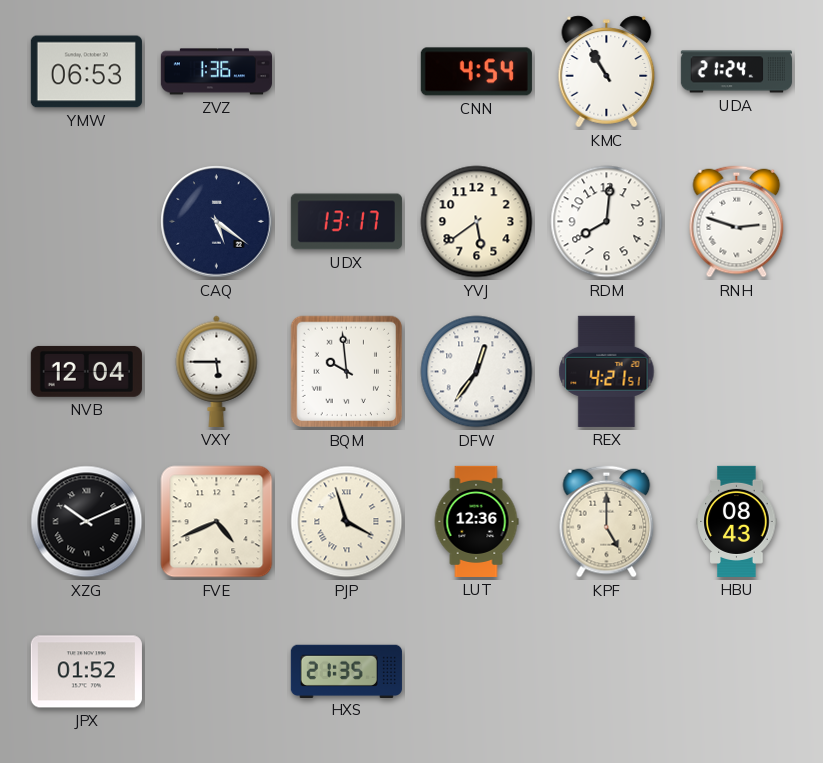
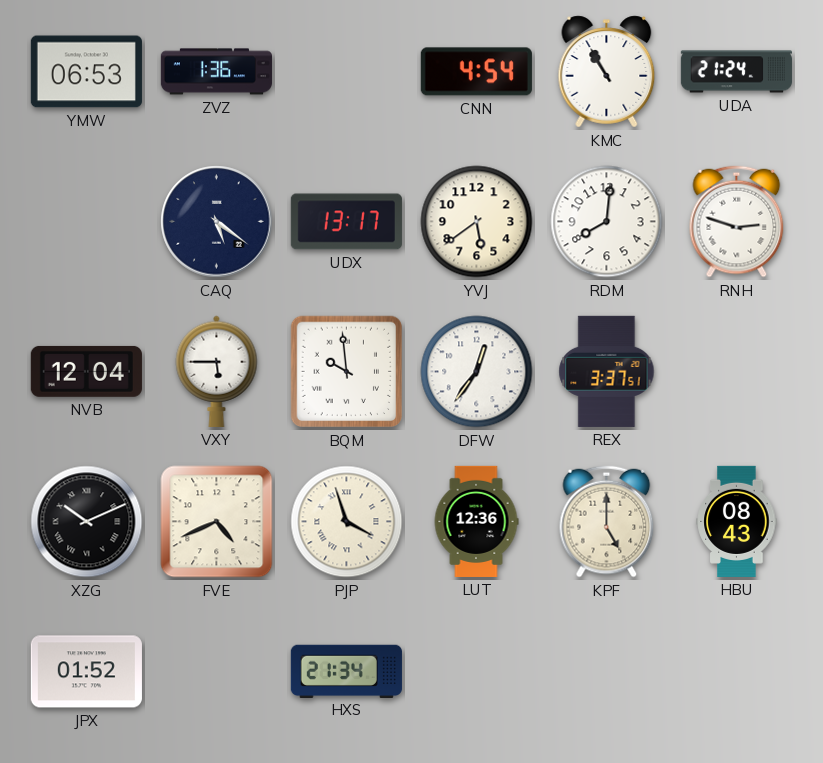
REX: 4:21 -> 3:37 (607, 371)
HXS: 21:35 -> 21:34 (346, 671)
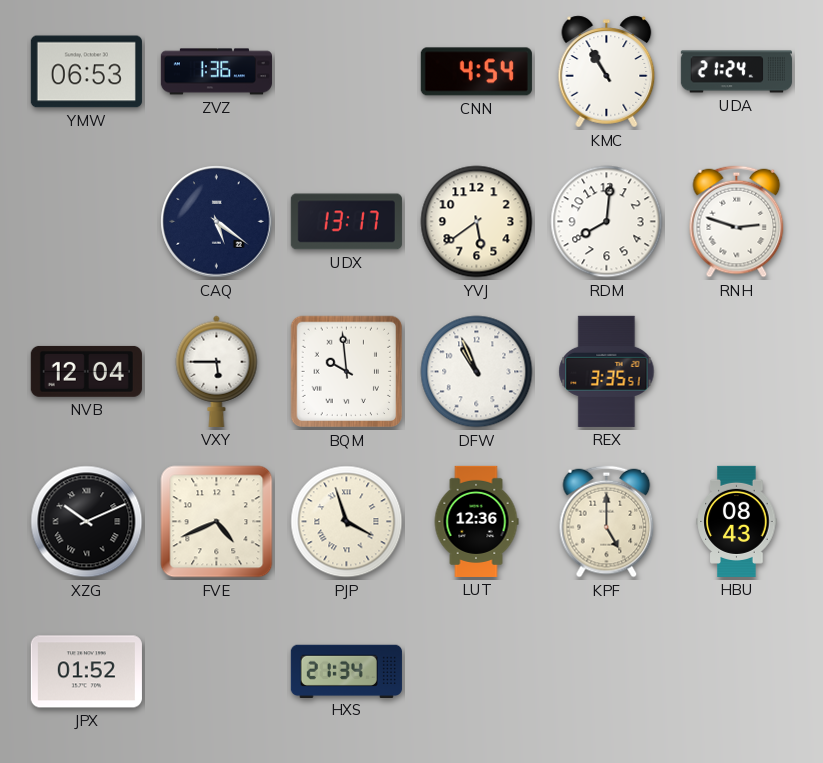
DFW: 12:36 -> 10:56 (477, 372)
REX: 3:37 -> 3:35 (607, 371)
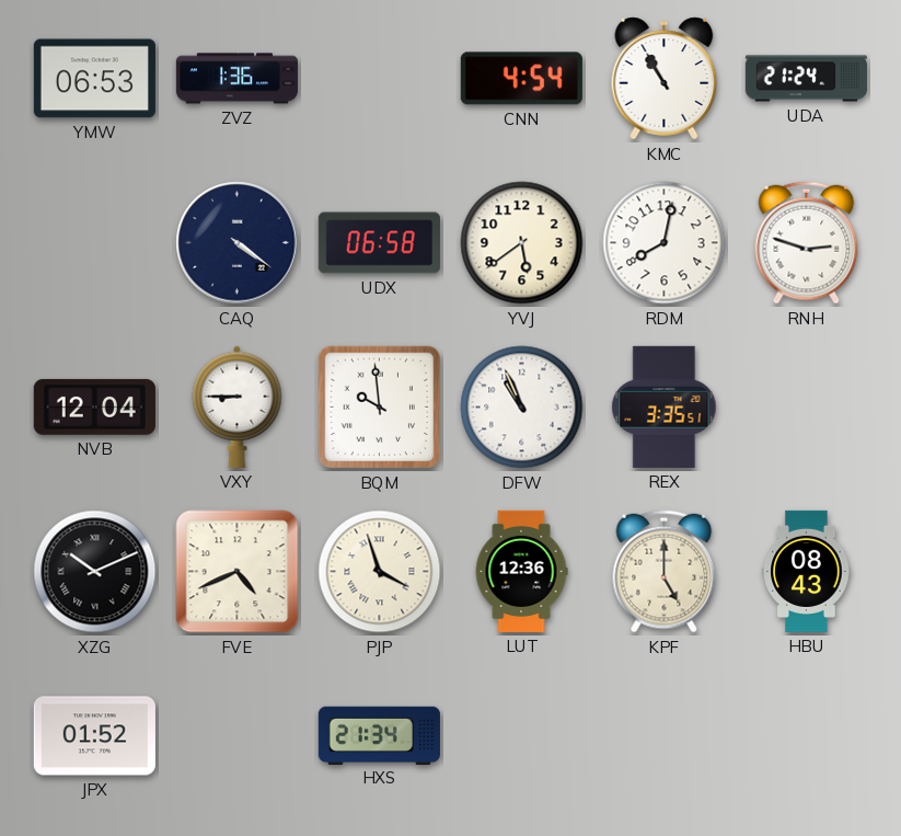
CAQ: 5:21 -> 4:21 (238, 243)
UDX: 13:17 -> 06:58 (379, 243)
RDM: 8:01 -> 8:02 (665, 243)
VXY: 5:45 -> 8:45 (238, 406)
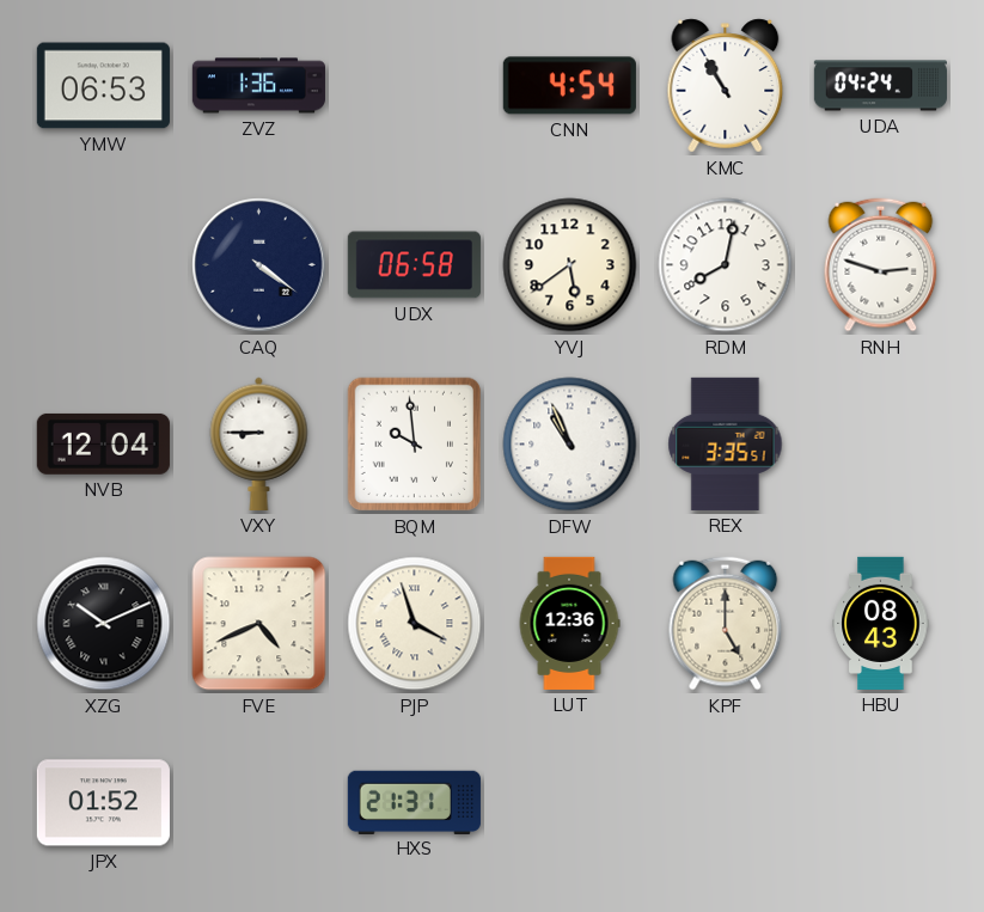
UDA: 21:24 -> 04:24 (880, 86)
HXS: 21:34 -> 21:31 (414, 802)
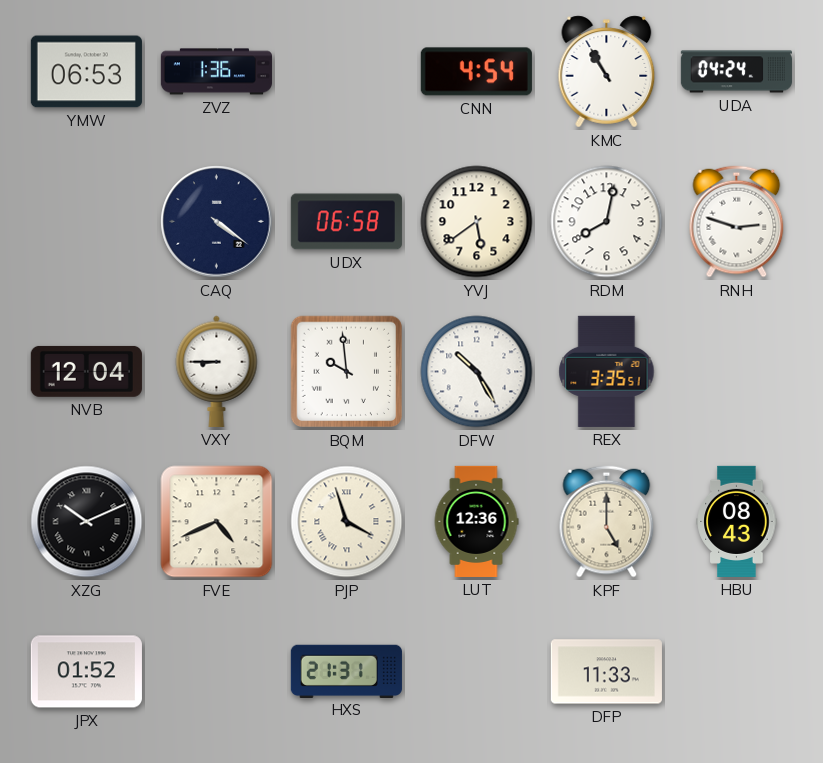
DFW: 10:56 -> 10:25 (477, 372)
DFP: none -> 11:33 (606, 672)
